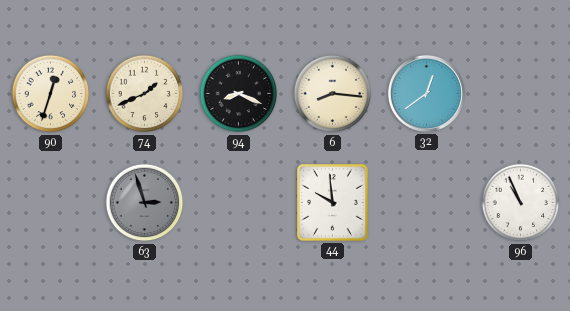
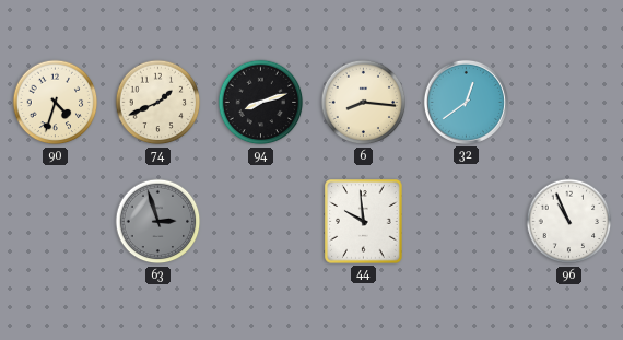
90: 12:33 -> 4:33 (56, 103)
94: 8:19 -> 8:12 (261, 103)
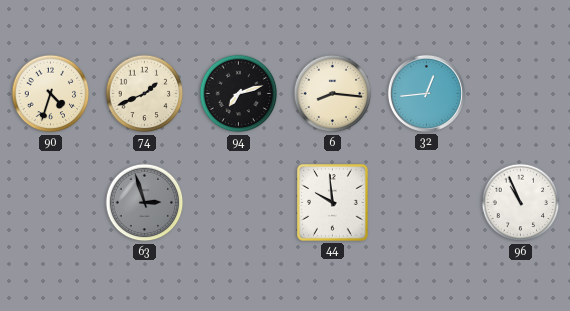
94: 8:12 -> 7:12 (239, 94)
32: 12:39 -> 12:44 (426, 93)
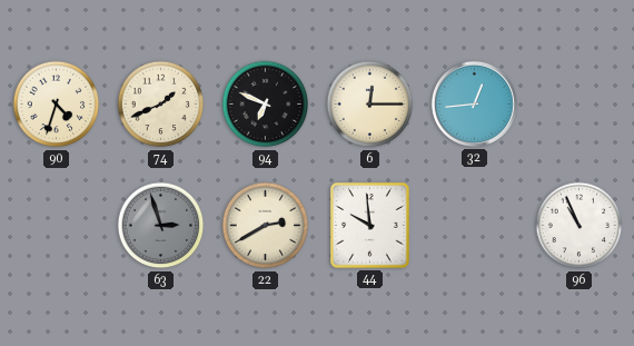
94: 7:12 -> 6:49 (266, 105)
6: 8:16 -> 12:15 (370, 105)
22: none -> 2:40 (266, 226)
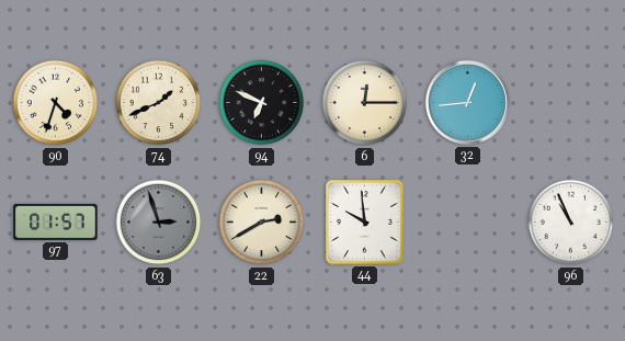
97: none -> 01:57 (56, 221)
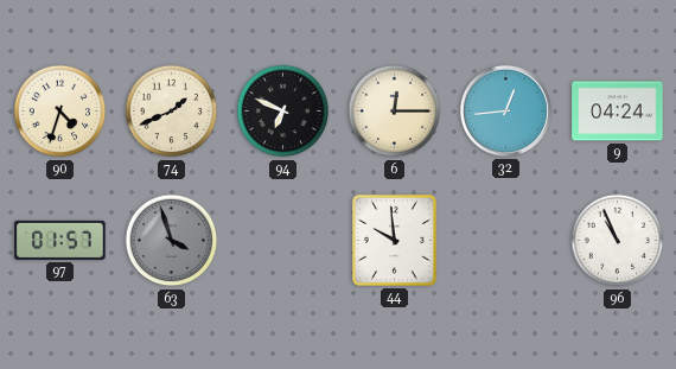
9: none -> 04:24 (618, 112)
63: 2:57 -> 3:57 (172, 241)
22: 2:40 -> none (262, 223)
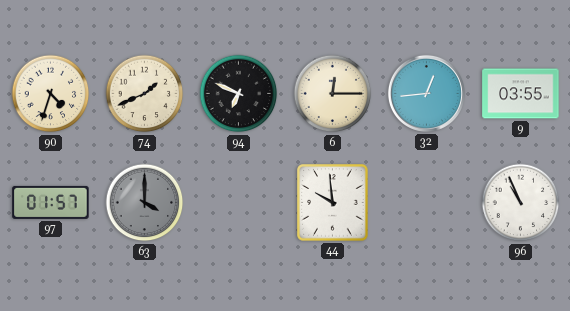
9: 04:24 -> 03:55 (521, 94)
63: 3:57 -> 4:00 (145, 203)
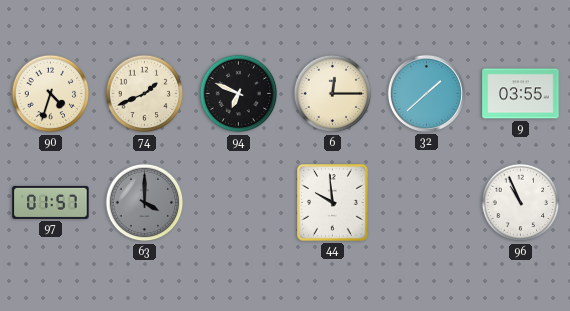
32: 12:44 -> 1:38 (426, 93)
